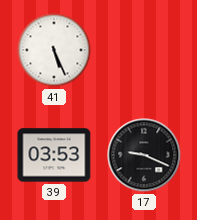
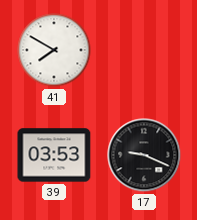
41: 5:26 -> 7:50 (54, 50)
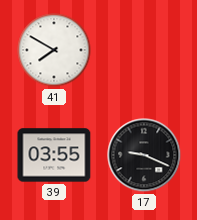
39: 03:53 -> 03:55 (54, 155)
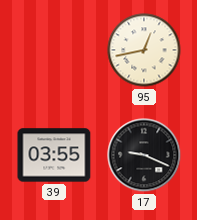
41: 7:50 -> none (54, 50)
95: none -> 12:43 (144, 50)
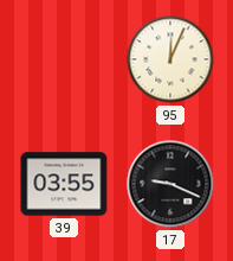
95: 12:43 -> 12:04 (170, 59)
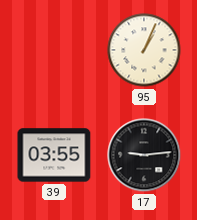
95: 12:04 -> 1:04 (144, 50)
17: 9:19 -> 9:14 (144, 155)
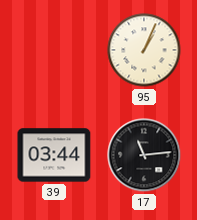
39: 03:55 -> 03:44 (54, 155)
17: 9:14 -> 11:14 (144, 155)
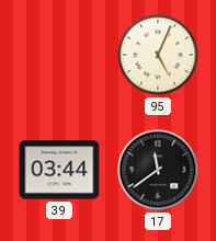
95: 1:04 -> 5:04 (158, 55)
17: 11:14 -> 11:39 (158, 170)
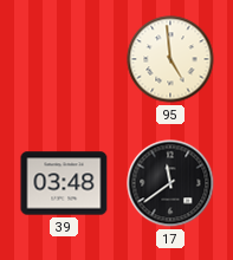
95: 5:04 -> 4:59 (170, 59)
39: 03:44 -> 03:48 (64, 183)
